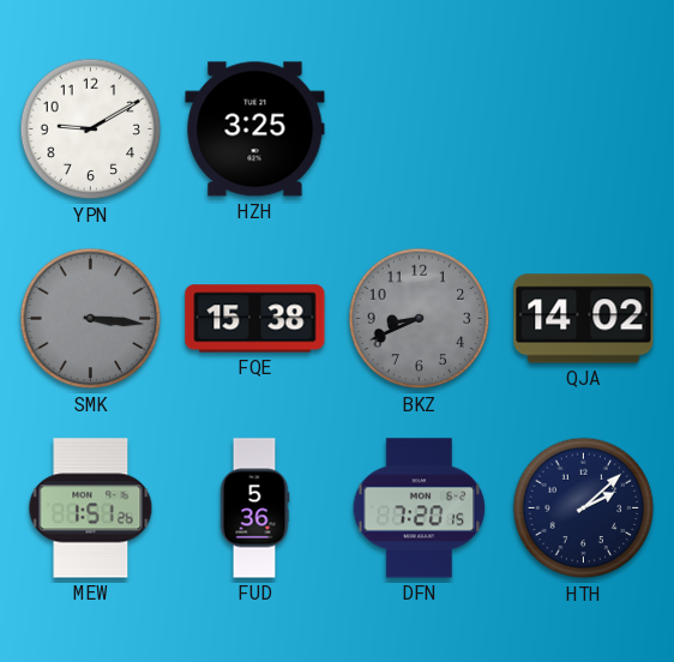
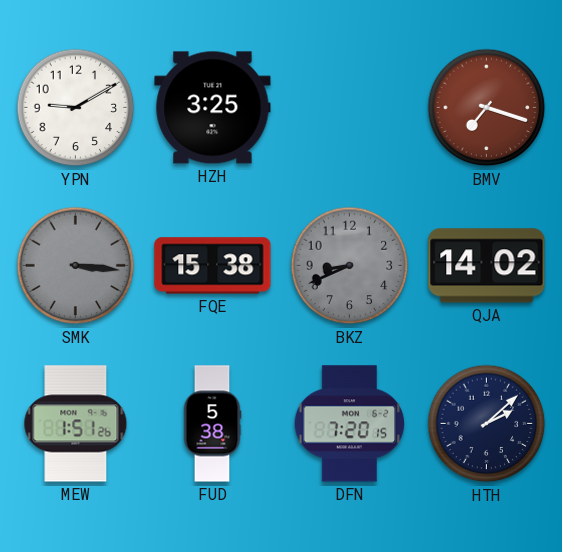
BMV: none -> 7:18 (487, 108)
FUD: 5:36 -> 5:38 (212, 424)
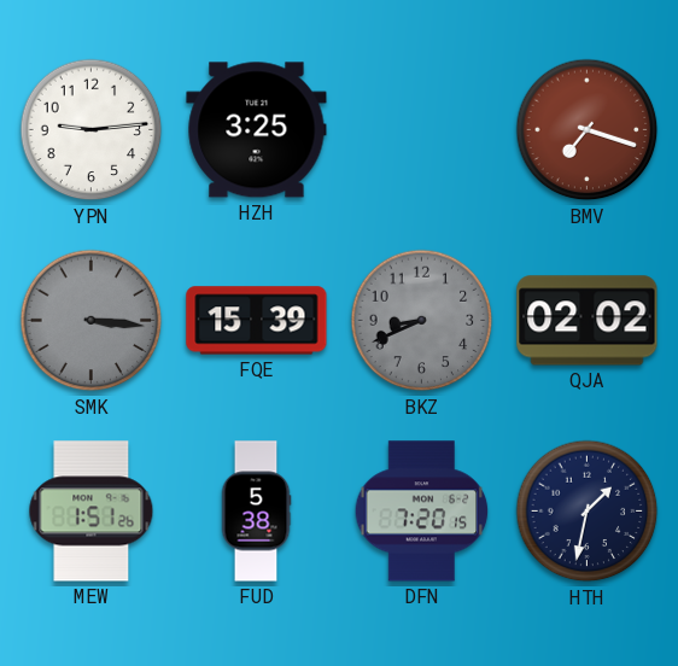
YPN: 9:10 -> 9:14 (92, 130)
FQE: 15:38 -> 15:39 (257, 321)
QJA: 14:02 -> 02:02 (588, 321)
HTH: 2:08 -> 1:32 (588, 512)
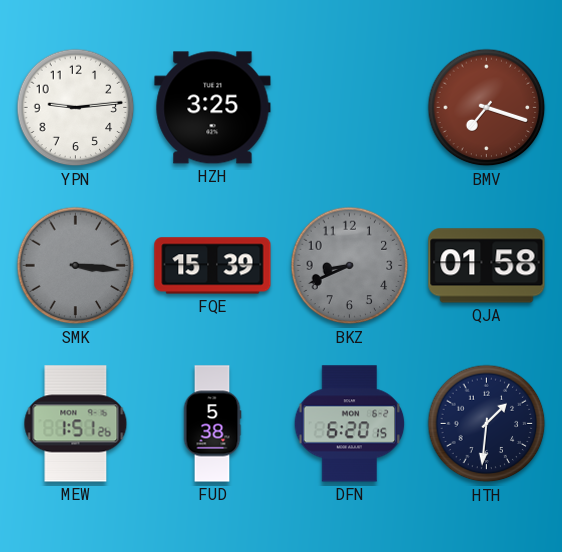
QJA: 02:02 -> 01:58 (487, 266)
DFN: 7:20 -> 6:20 (350, 424)
HTH: 1:32 -> 1:31 (487, 424)
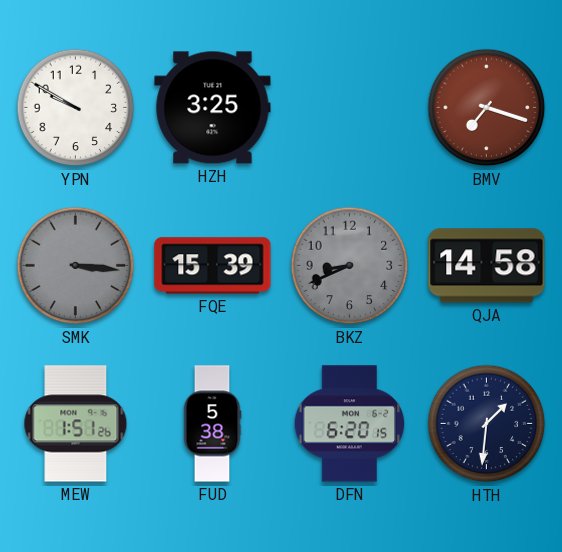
YPN: 9:14 -> 9:50 (76, 108)
QJA: 01:58 -> 14:58 (487, 266)
